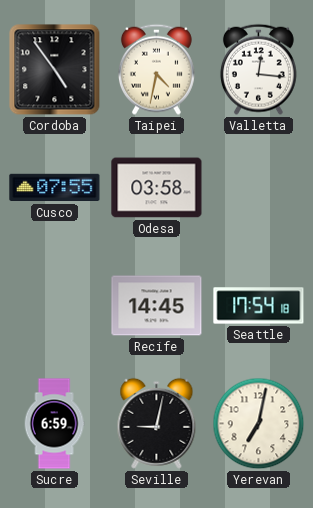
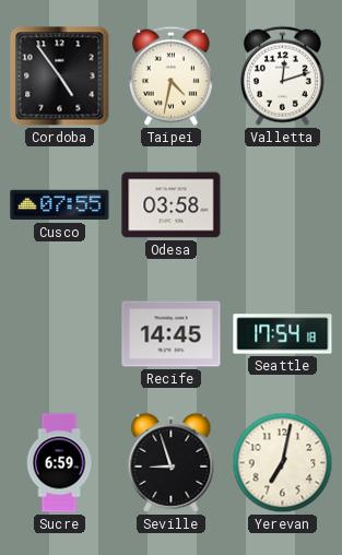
Valletta: 12:16 -> 12:12 (282, 75)
Seville: 9:02 -> 8:57 (172, 462)
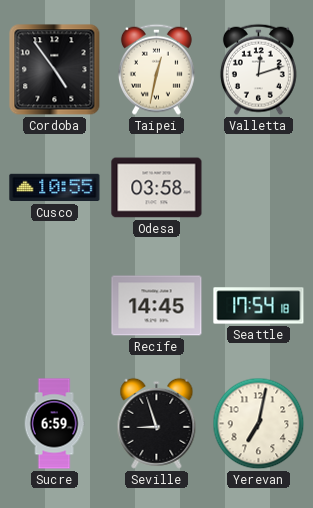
Taipei: 4:32 -> 12:32 (156, 69)
Cusco: 07:55 -> 10:55 (55, 188)
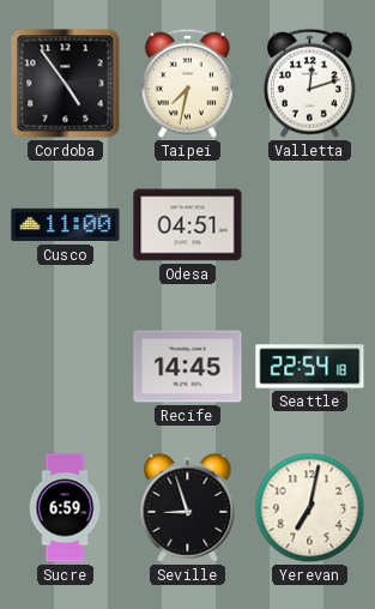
Taipei: 12:32 -> 7:32 (187, 83)
Cusco: 10:55 -> 11:00 (66, 225)
Odesa: 03:58 -> 04:51 (188, 225)
Seattle: 17:54 -> 22:54 (310, 367)
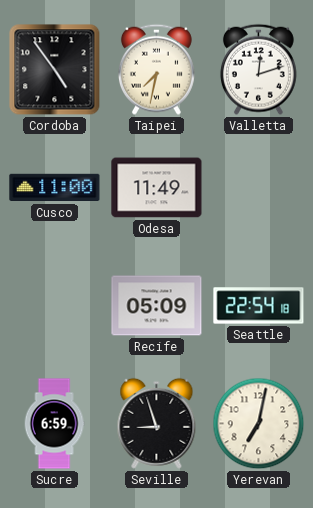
Odesa: 04:51 -> 11:49 (157, 188)
Recife: 14:45 -> 05:09 (157, 306)
